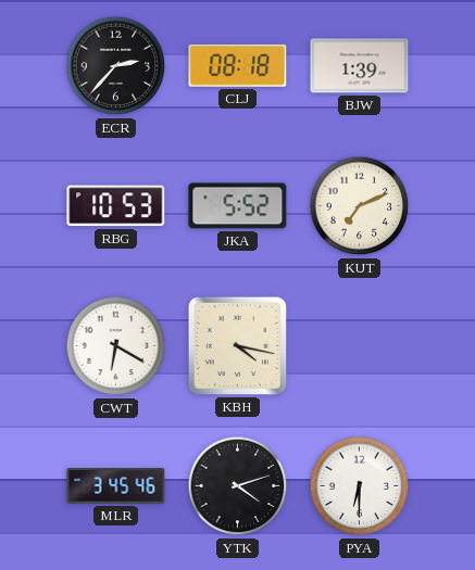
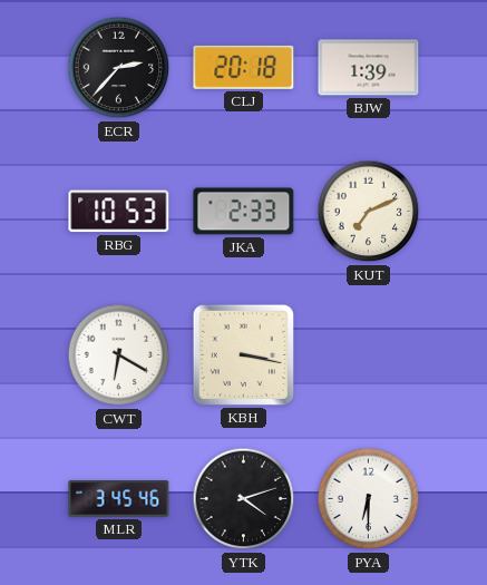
CLJ: 08:18 -> 20:18 (244, 67)
JKA: 5:52 -> 2:33 (244, 212)
KBH: 4:17 -> 3:17 (243, 354)
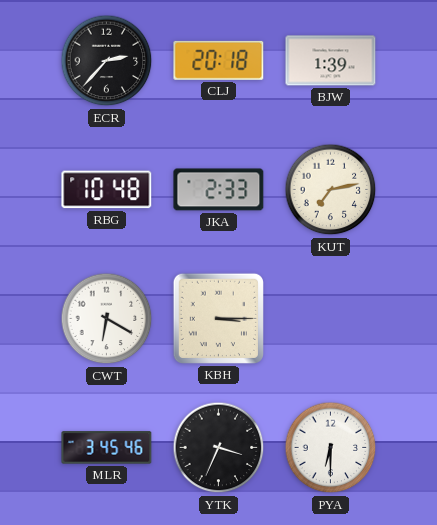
RBG: 10:53 -> 10:48 (107, 190)
KUT: 7:11 -> 7:13 (331, 190)
KBH: 3:17 -> 3:15 (218, 318)
YTK: 4:12 -> 3:34 (219, 448)
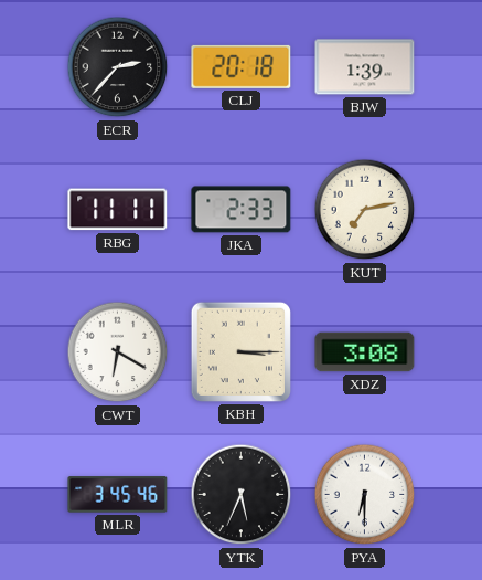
RBG: 10:48 -> 11:11 (118, 210)
XDZ: none -> 3:08 (365, 352)
YTK: 3:34 -> 5:34 (242, 495)
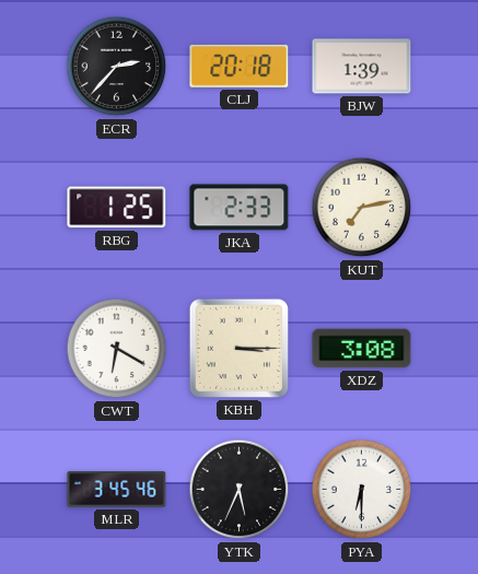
RBG: 11:11 -> 1:25 (117, 208)
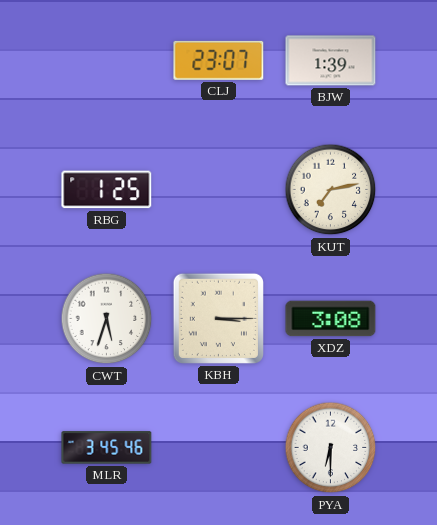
ECR: 2:37 -> none (117, 67)
CLJ: 20:18 -> 23:07 (219, 60)
JKA: 2:33 -> none (240, 208)
CWT: 6:20 -> 5:33 (107, 319)
YTK: 5:34 -> none (240, 490)
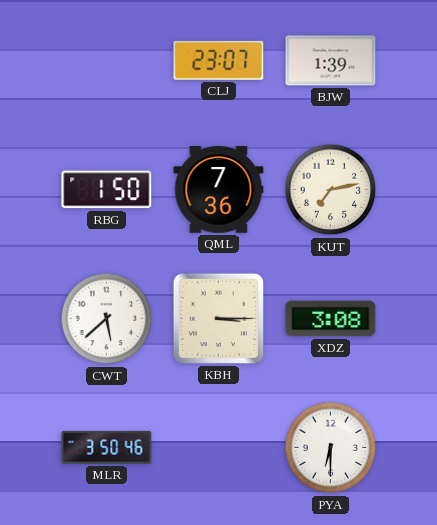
RBG: 1:25 -> 1:50 (107, 190)
QML: none -> 7:36 (219, 190)
CWT: 5:33 -> 5:38 (107, 319)
MLR: 3:45 -> 3:50 (107, 448)
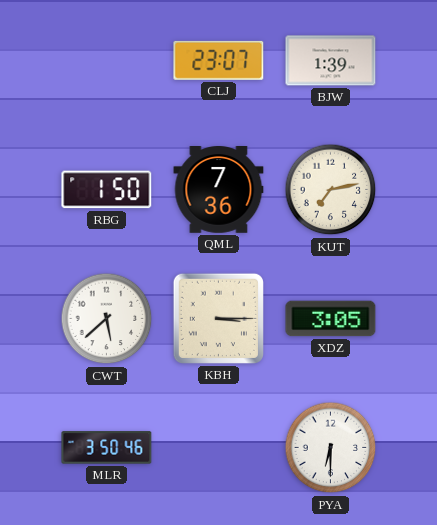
XDZ: 3:08 -> 3:05 (331, 319)
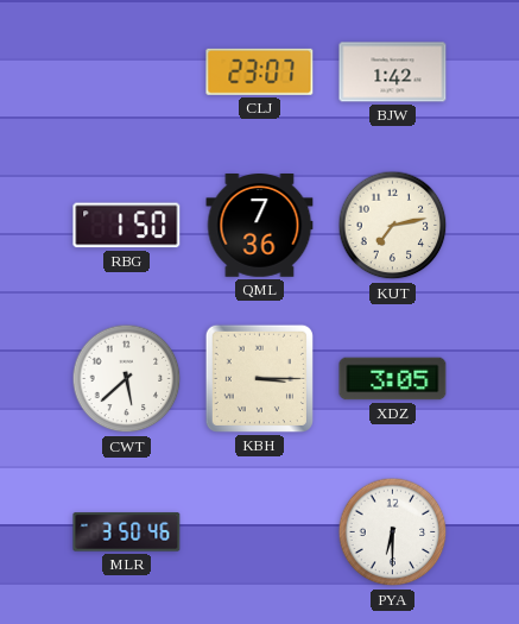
BJW: 1:39 -> 1:42 (393, 73)
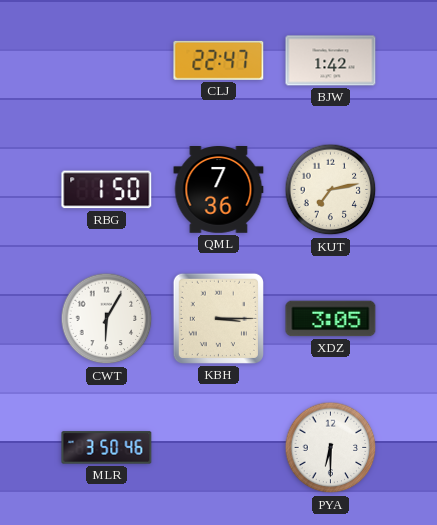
CLJ: 23:07 -> 22:47 (219, 60)
CWT: 5:38 -> 6:05 (107, 319)
